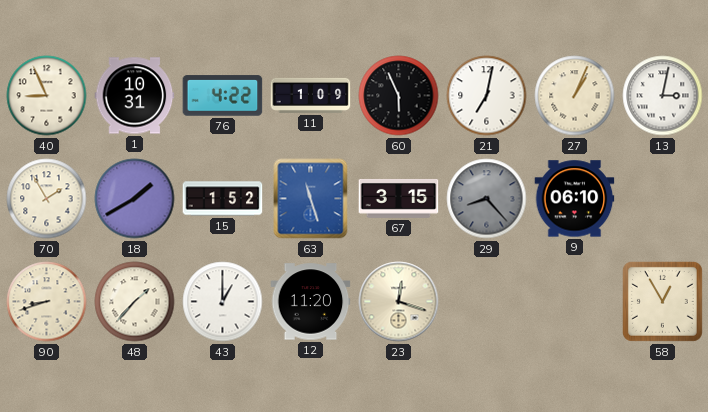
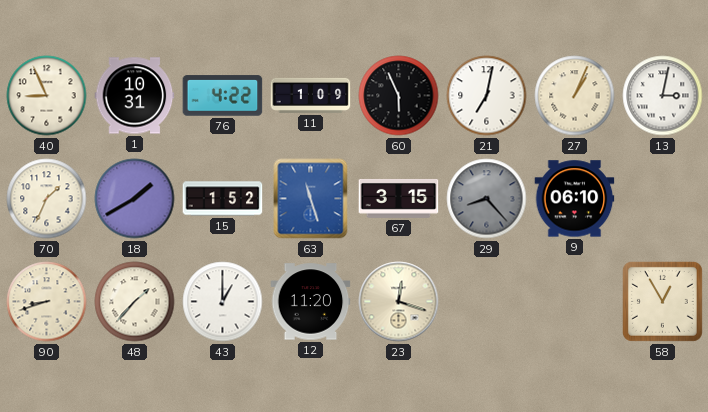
70: 1:55 -> 1:34 (47, 199)
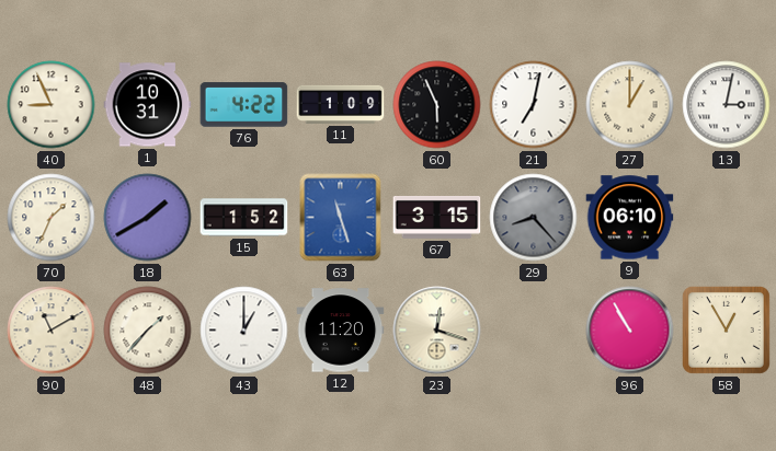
27: 1:04 -> 1:00 (630, 105)
90: 8:42 -> 11:10 (52, 331)
96: none -> 10:55 (630, 331)
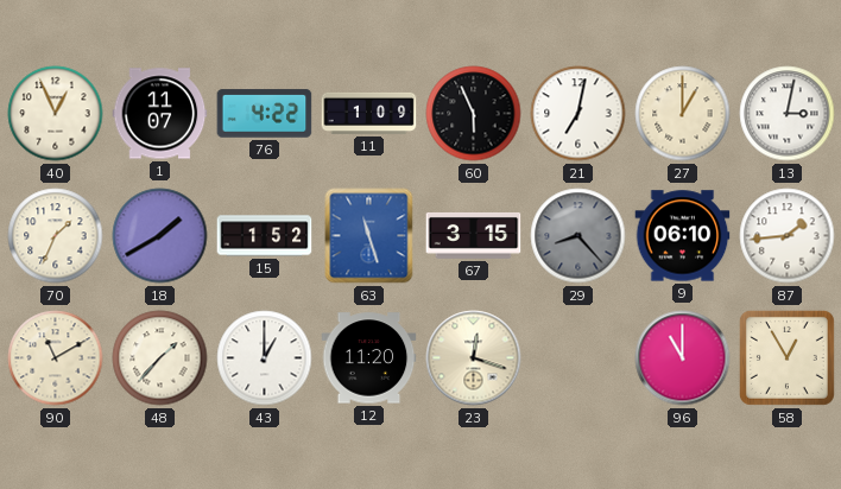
40: 8:56 -> 12:56 (56, 114)
1: 10:31 -> 11:07 (160, 114)
87: none -> 1:44 (788, 236)
96: 10:55 -> 11:00 (683, 358)
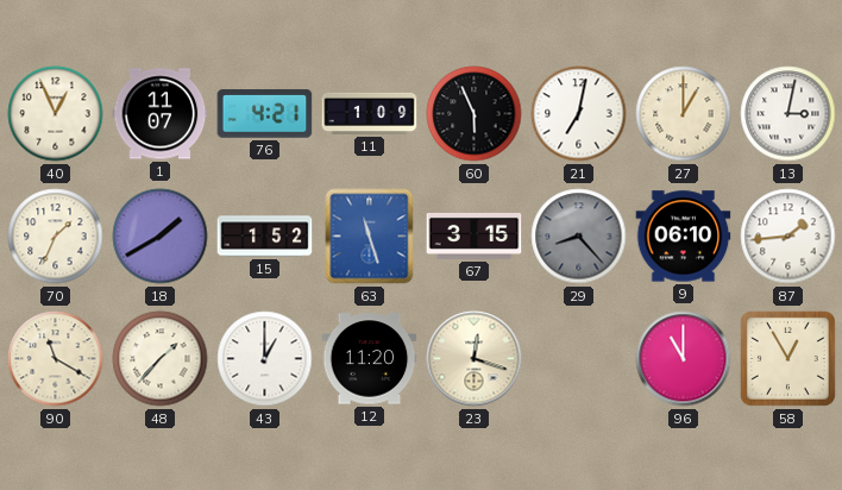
76: 4:22 -> 4:21 (265, 114)
90: 11:10 -> 11:20 (56, 359)
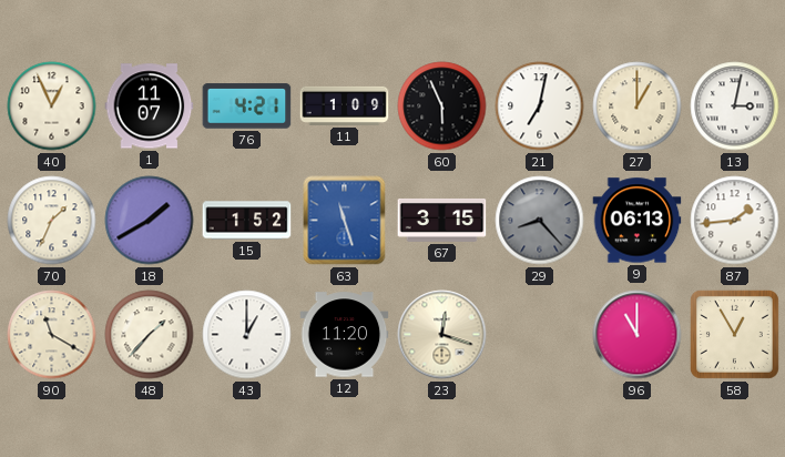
9: 06:10 -> 06:13 (638, 221)
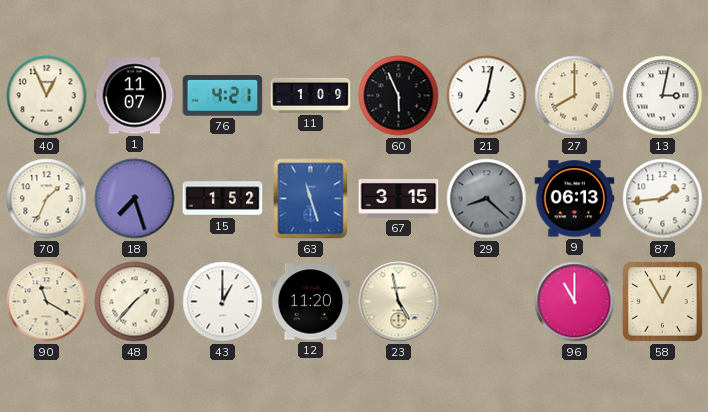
27: 1:00 -> 8:00 (575, 96)
18: 1:40 -> 7:27 (135, 199)
29: 8:23 -> 8:22 (487, 199)
23: 12:18 -> 4:58 (399, 302)
